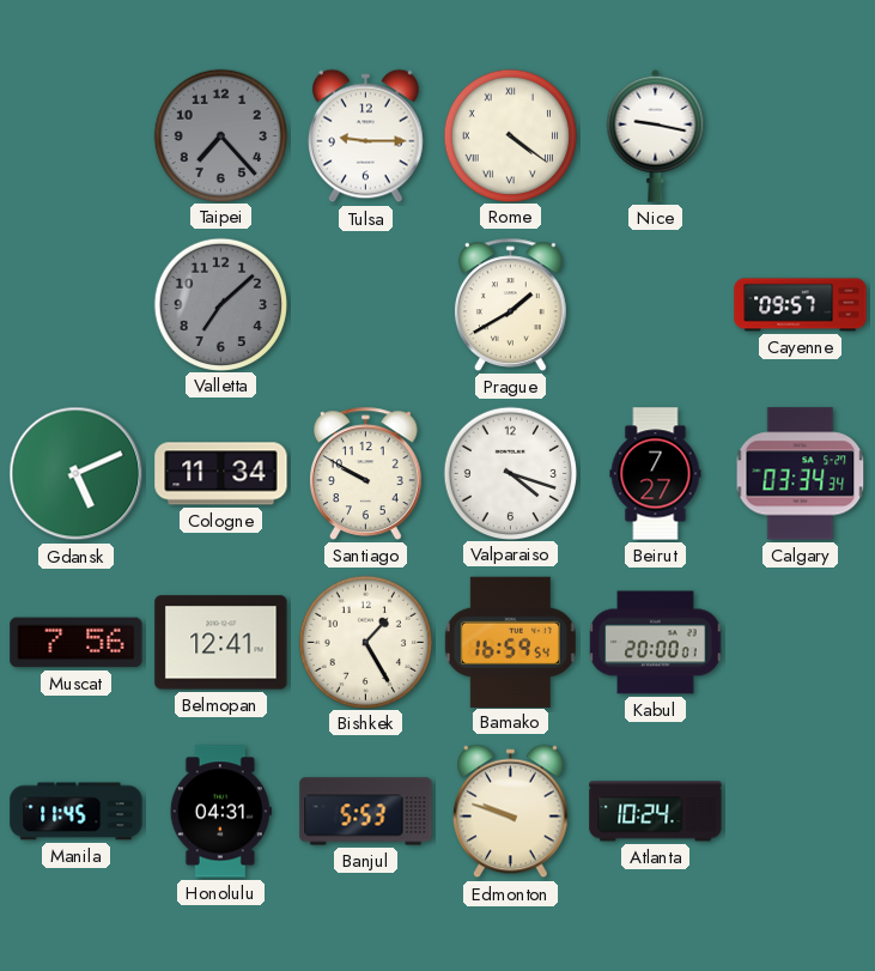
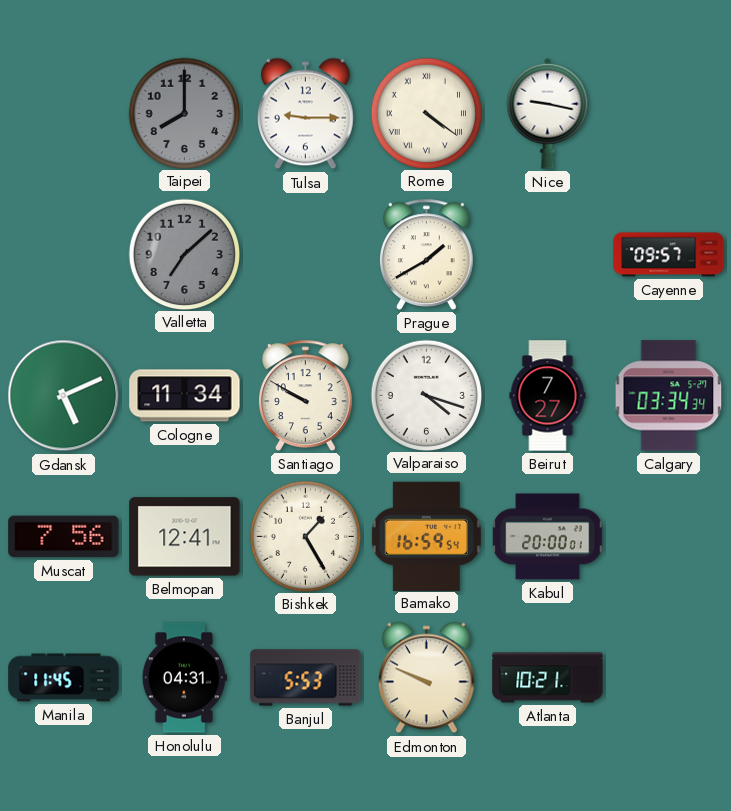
Taipei: 7:23 -> 8:00 (184, 113)
Edmonton: 9:48 -> 9:49 (427, 678)
Atlanta: 10:24 -> 10:21 (548, 678)
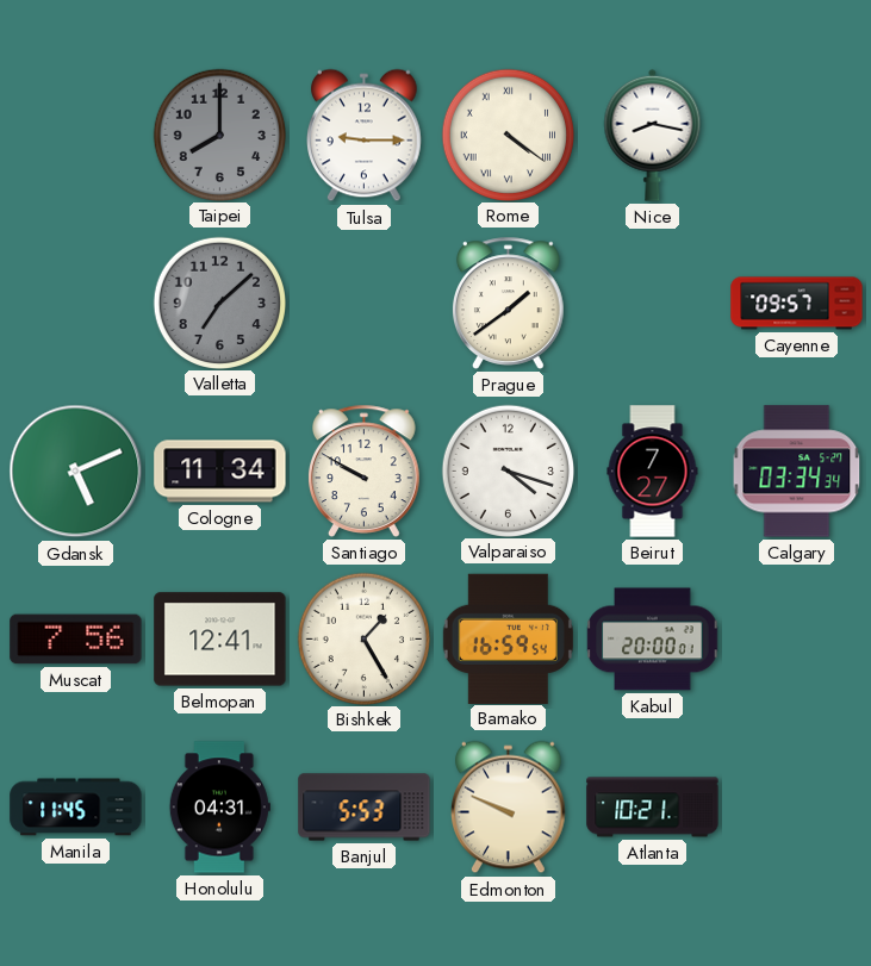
Nice: 9:17 -> 8:17 (653, 135)
Prague: 1:40 -> 1:39 (509, 303)
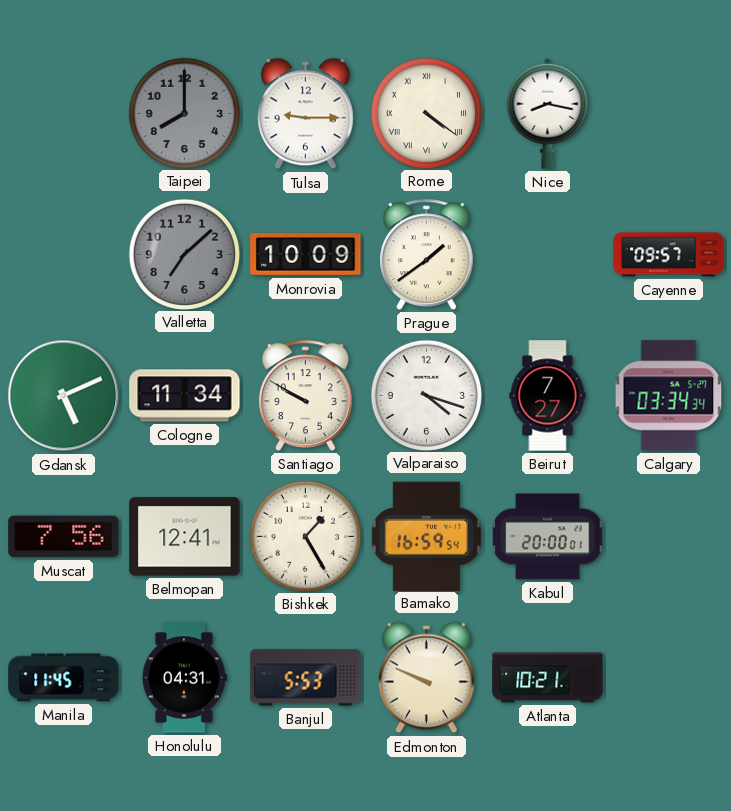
Monrovia: none -> 10:09 (306, 255)
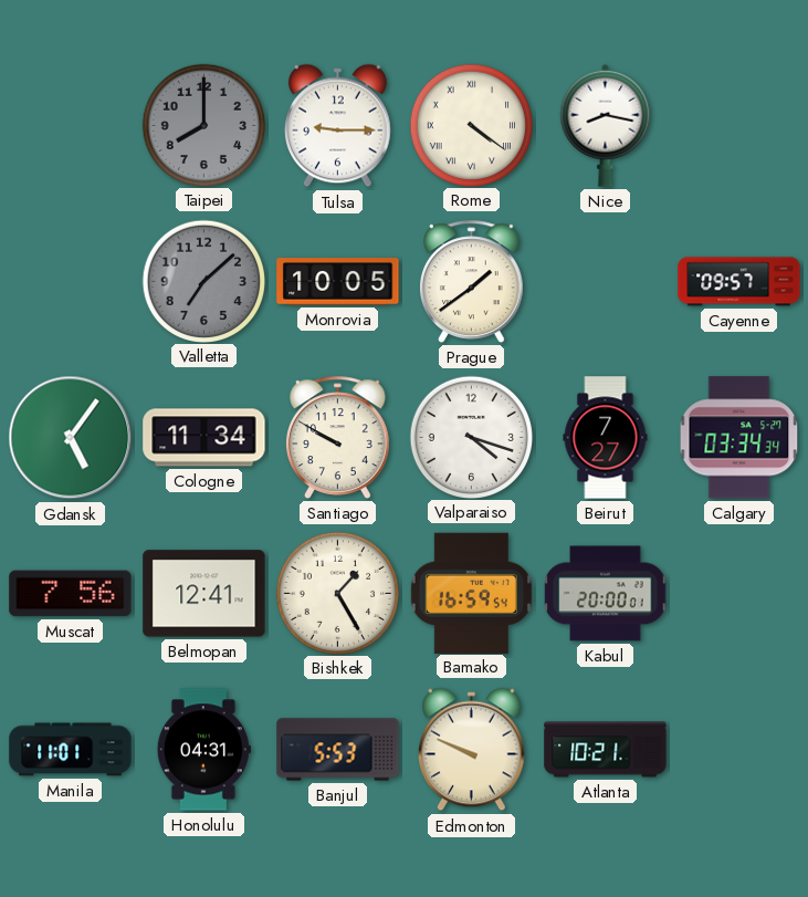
Monrovia: 10:09 -> 10:05 (338, 282)
Gdansk: 5:11 -> 5:06 (71, 438)
Manila: 11:45 -> 11:01 (71, 750)
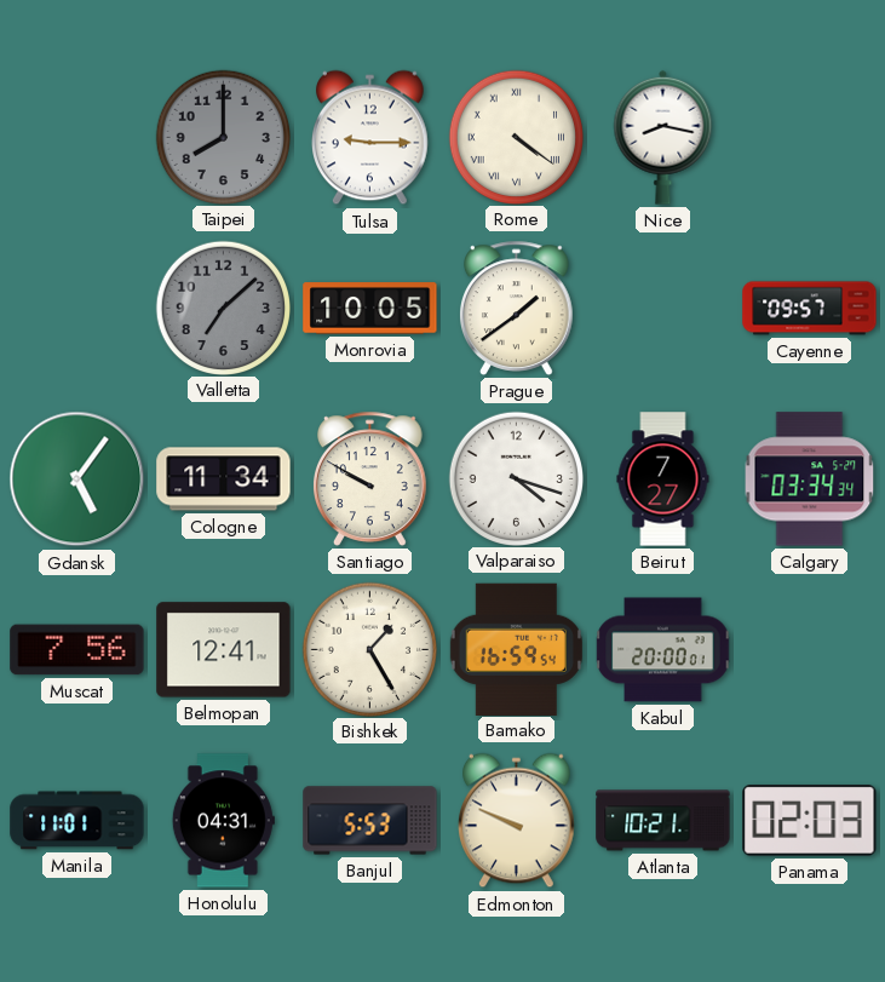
Panama: none -> 02:03 (810, 821)
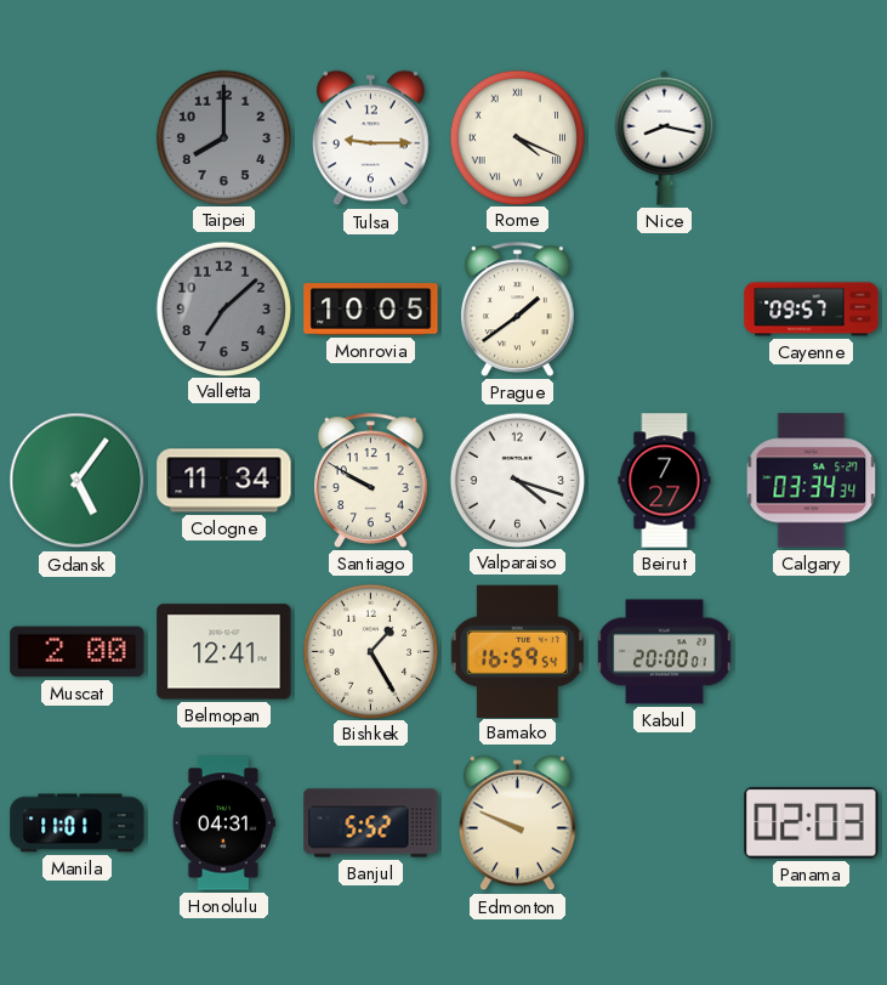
Rome: 4:21 -> 4:19 (517, 137)
Muscat: 7:56 -> 2:00 (78, 652)
Banjul: 5:53 -> 5:52 (371, 823)
Atlanta: 10:21 -> none (663, 821)
